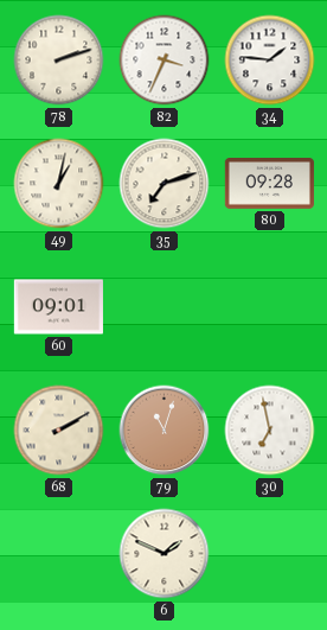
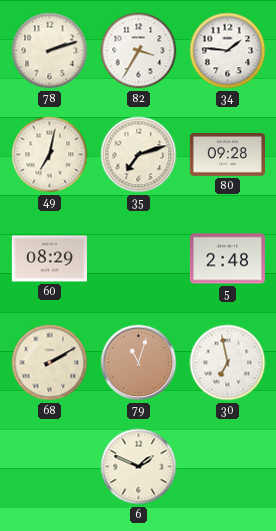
82: 3:34 -> 3:35 (139, 51)
49: 1:02 -> 7:02 (50, 155)
60: 09:01 -> 08:29 (49, 259)
5: none -> 2:48 (227, 259)
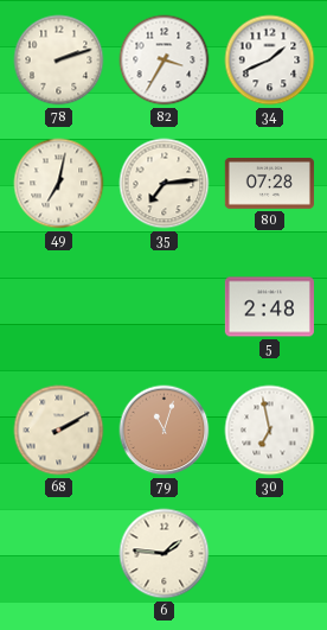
34: 1:46 -> 1:41 (270, 61)
35: 7:12 -> 7:14 (165, 184)
80: 09:28 -> 07:28 (269, 184)
60: 08:29 -> none (49, 259)
6: 1:49 -> 1:46 (165, 554)
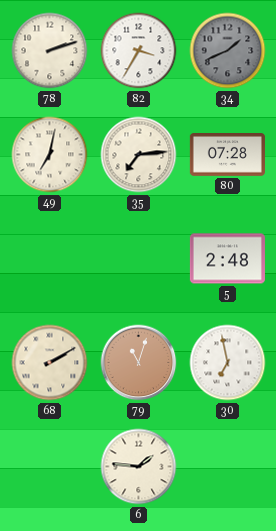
34 dial: white -> grey (228, 51)
